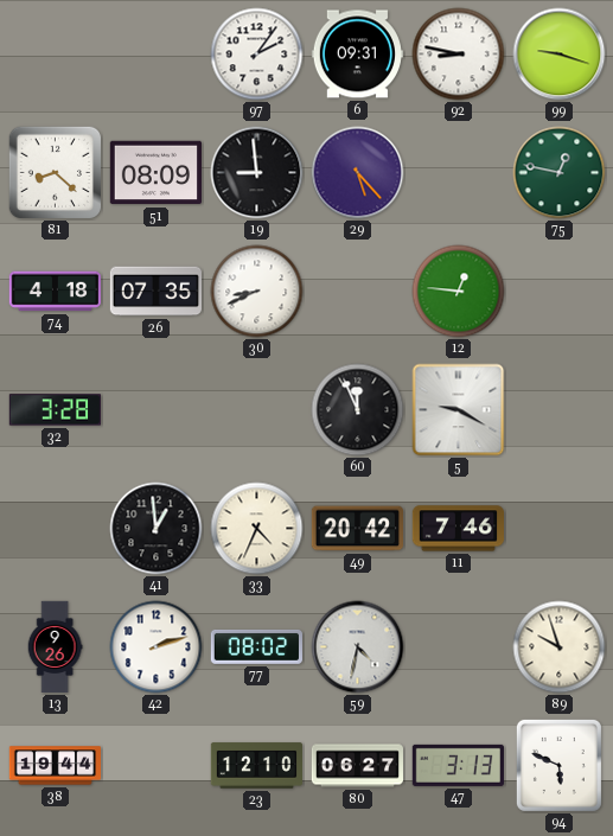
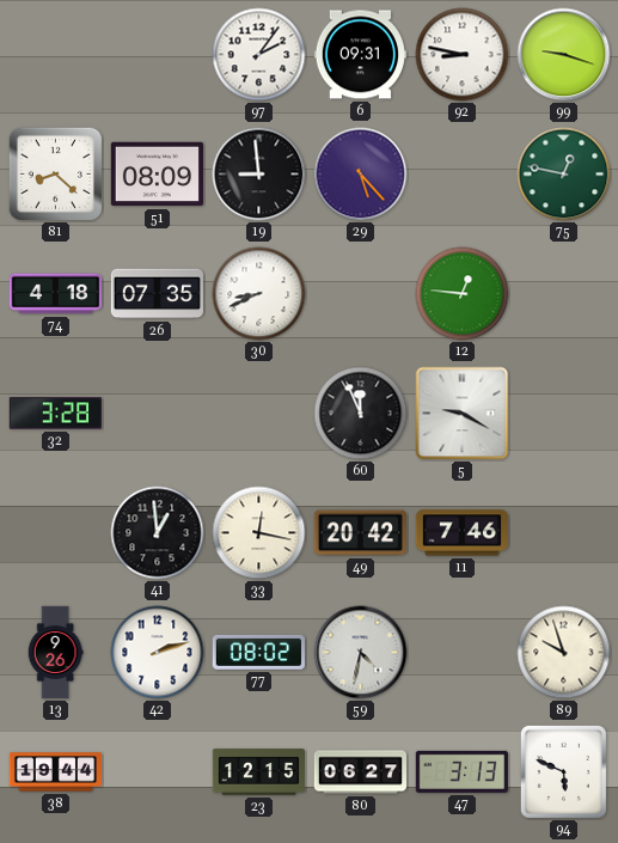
33: 4:34 -> 12:17 (259, 533)
23: 12:10 -> 12:15 (258, 772)
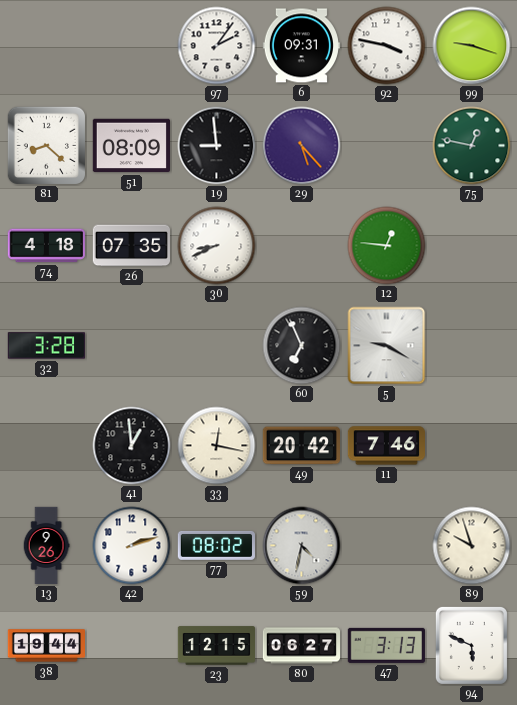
92: 8:47 -> 3:47 (387, 46)
60: 11:56 -> 6:56 (302, 346)
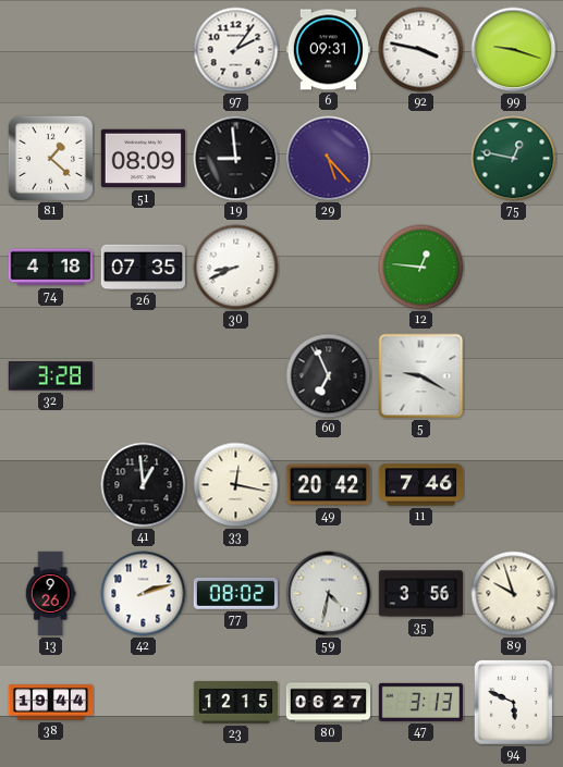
81: 8:22 -> 1:22 (51, 159)
35: none -> 3:56 (420, 594)
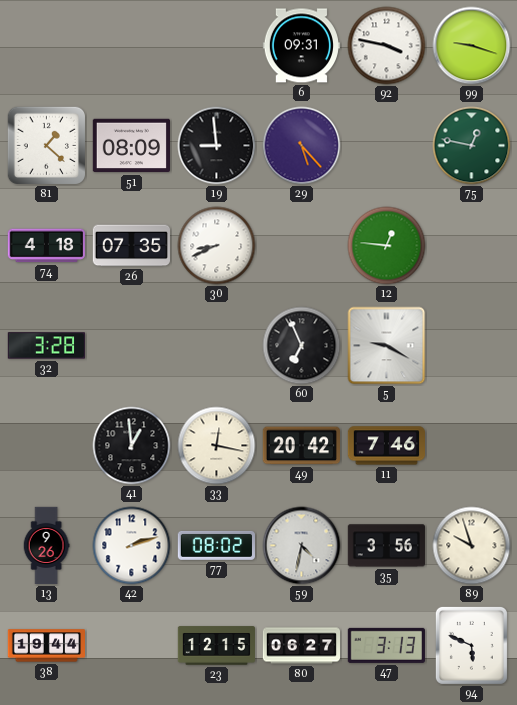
97: 2:06 -> none (236, 50)
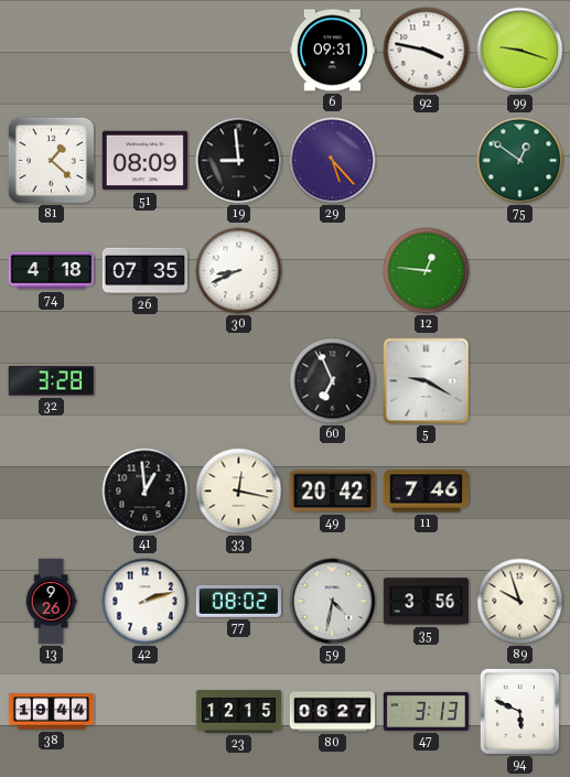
75: 12:47 -> 12:51 (520, 161)
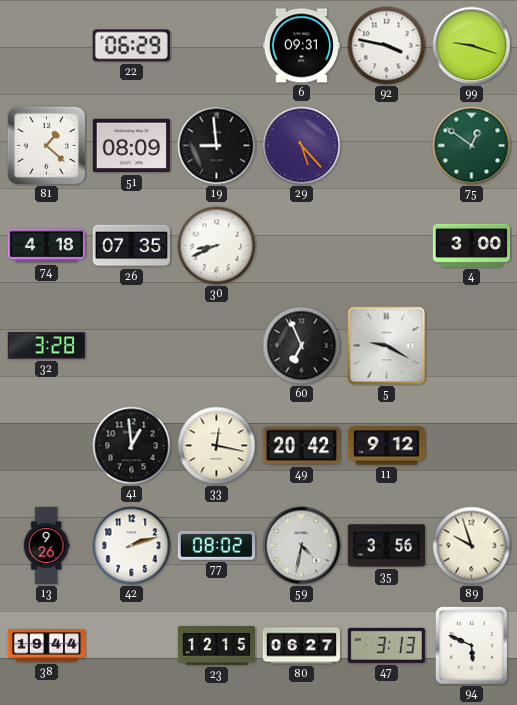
22: none -> 06:29 (131, 46)
12: 12:46 -> none (427, 271)
4: none -> 3:00 (471, 245)
11: 7:46 -> 9:12 (386, 446)
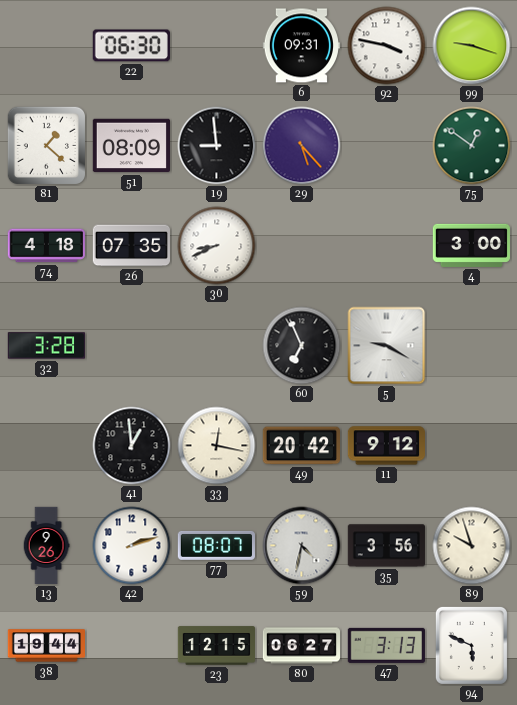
22: 06:29 -> 06:30 (131, 46)
77: 08:02 -> 08:07 (216, 545)
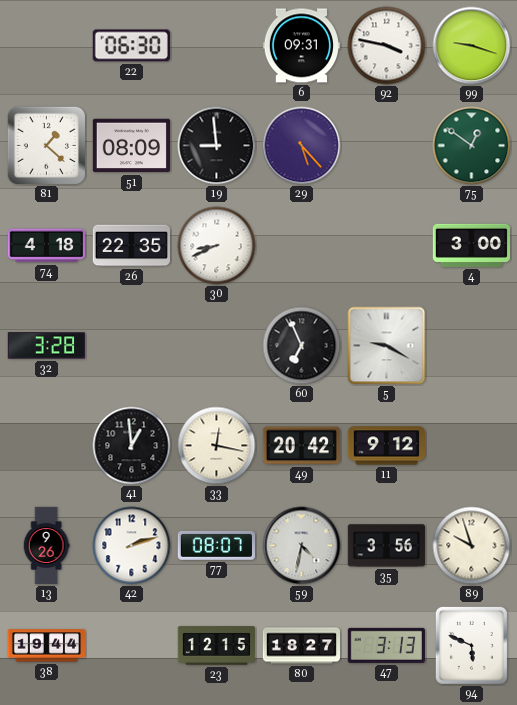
26: 07:35 -> 22:35 (131, 246)
80: 06:27 -> 18:27 (302, 646)
